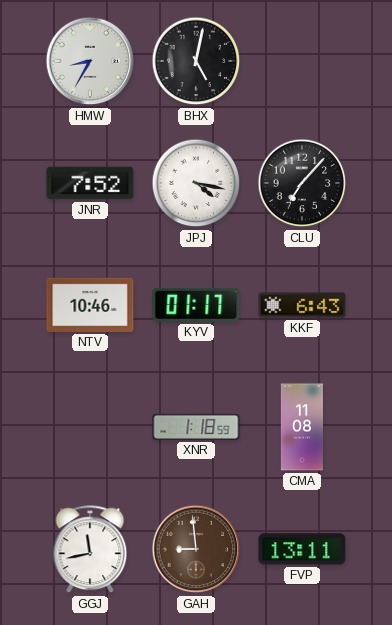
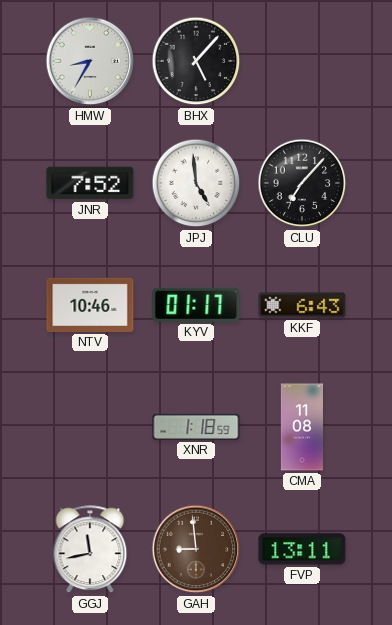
BHX: 5:02 -> 5:07 (196, 61)
JPJ: 4:17 -> 4:59 (196, 183)
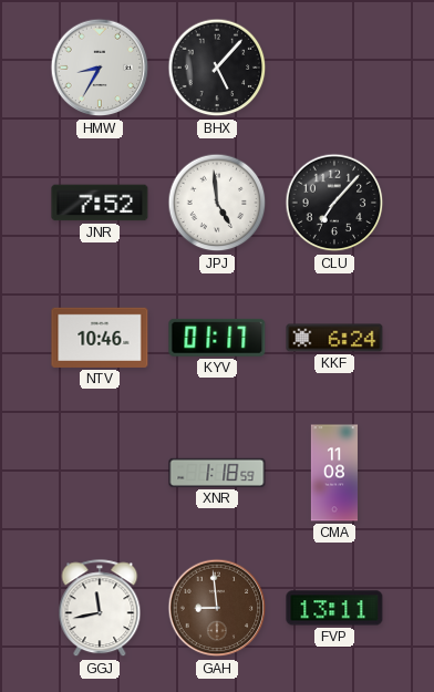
KKF: 6:43 -> 6:24 (334, 338)
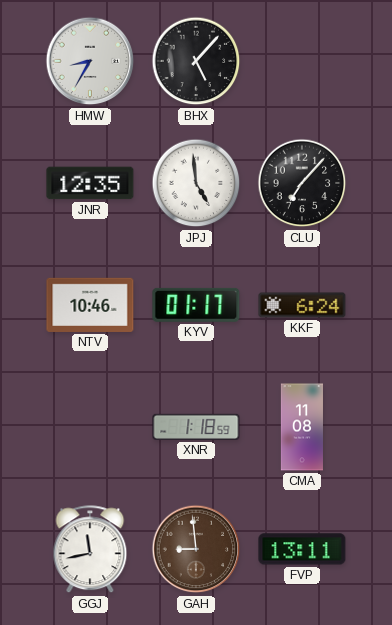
JNR: 7:52 -> 12:35 (90, 183)
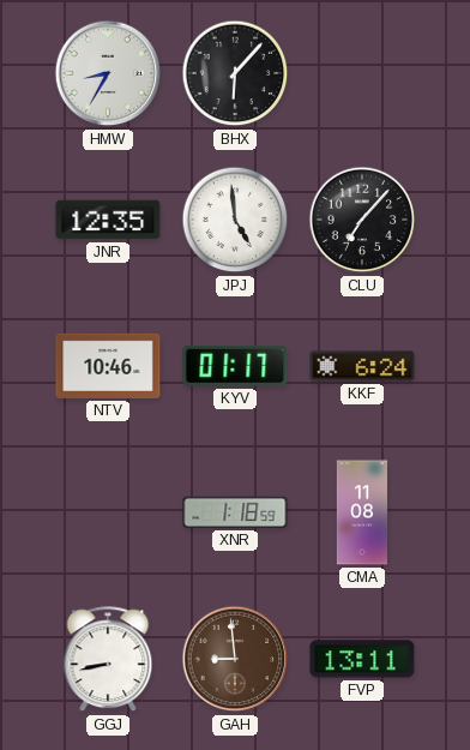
BHX: 5:07 -> 6:07 (235, 73)
GGJ: 11:43 -> 8:43 (108, 660)
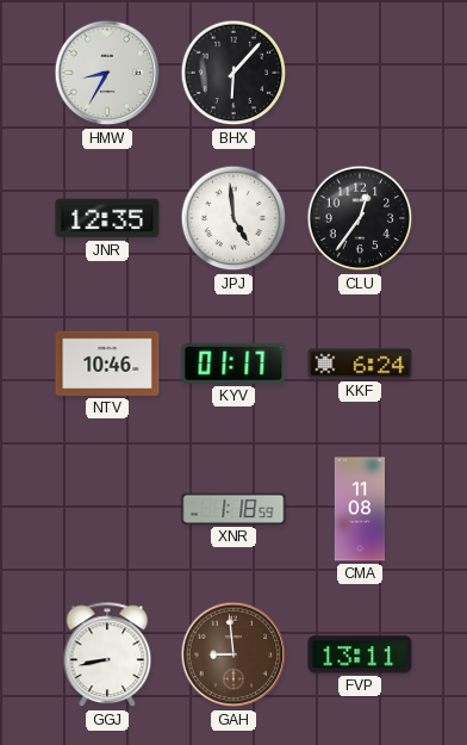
CLU: 7:07 -> 12:36 (360, 218)
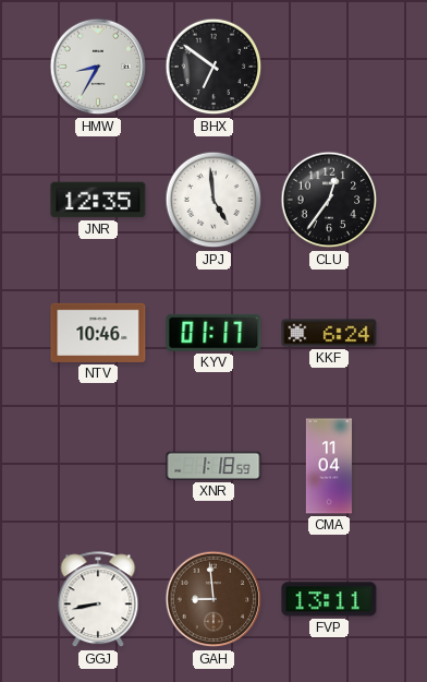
BHX: 6:07 -> 6:51 (213, 67)
CMA: 11:08 -> 11:04 (329, 466)
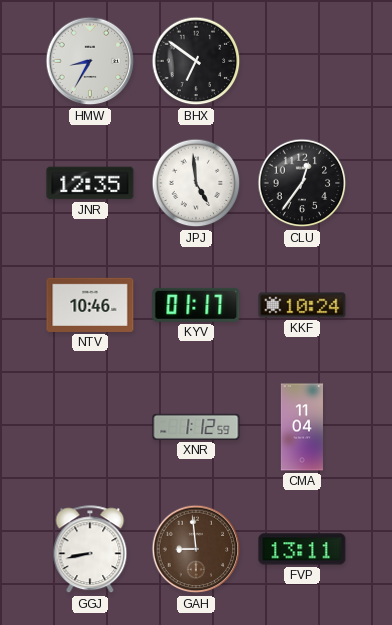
KKF: 6:24 -> 10:24 (302, 305)
XNR: 1:18 -> 1:12 (196, 427)
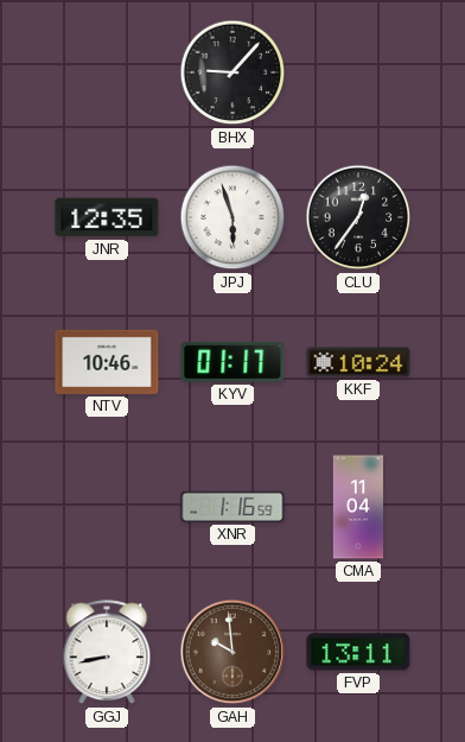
HMW: 8:35 -> none (90, 61)
BHX: 6:51 -> 9:07 (232, 72)
JPJ: 4:59 -> 5:57 (232, 217)
XNR: 1:12 -> 1:16 (232, 507)
GAH: 8:59 -> 9:59 (232, 652)
